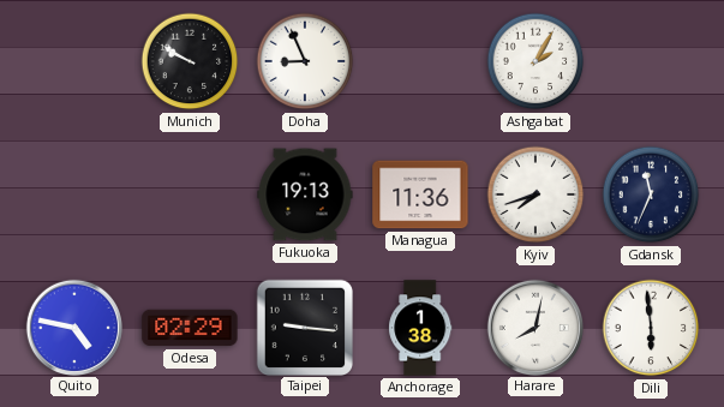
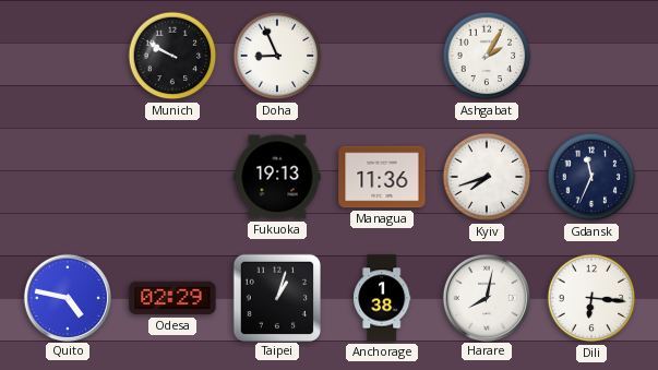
Taipei: 9:16 -> 1:03 (276, 297)
Dili: 5:59 -> 6:16 (591, 298)
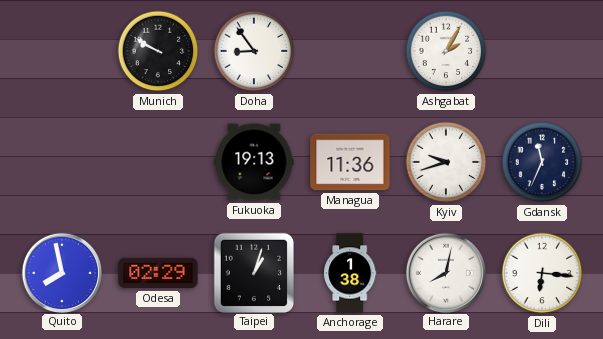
Doha: 8:56 -> 8:54 (254, 51)
Kyiv: 7:42 -> 9:42 (446, 162)
Quito: 4:47 -> 7:58 (61, 272)
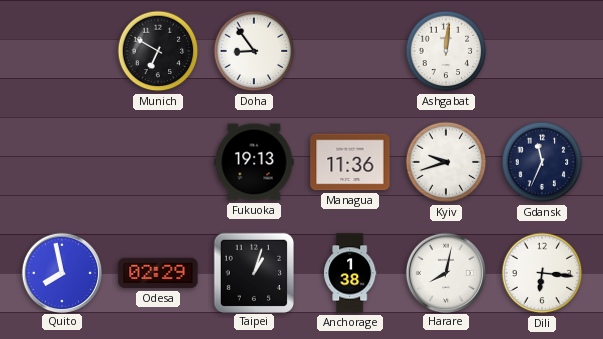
Munich: 9:50 -> 6:50 (158, 51)
Ashgabat: 2:05 -> 12:01 (446, 51)
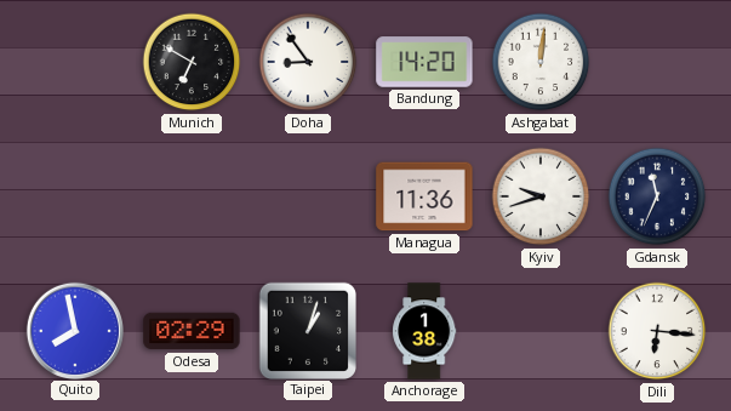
Bandung: none -> 14:20 (424, 62)
Fukuoka: 19:13 -> none (254, 162)
Harare: 8:02 -> none (445, 272)
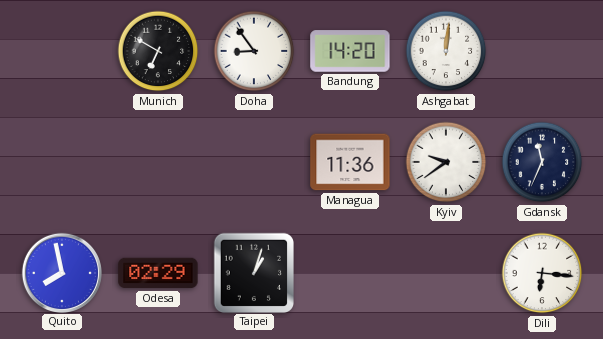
Kyiv: 9:42 -> 9:39 (446, 162)
Anchorage: 1:38 -> none (424, 331)
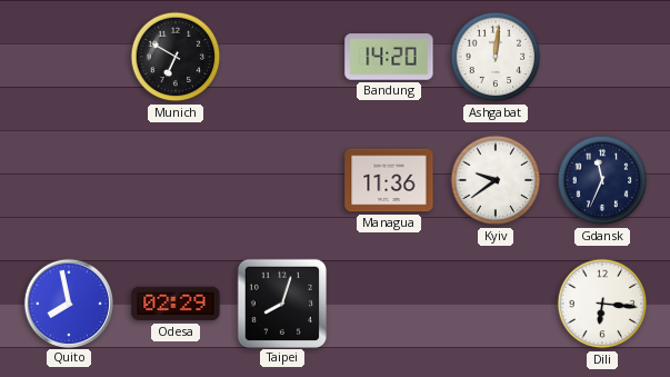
Doha: 8:54 -> none (254, 51)
Taipei: 1:03 -> 8:03 (281, 302)
